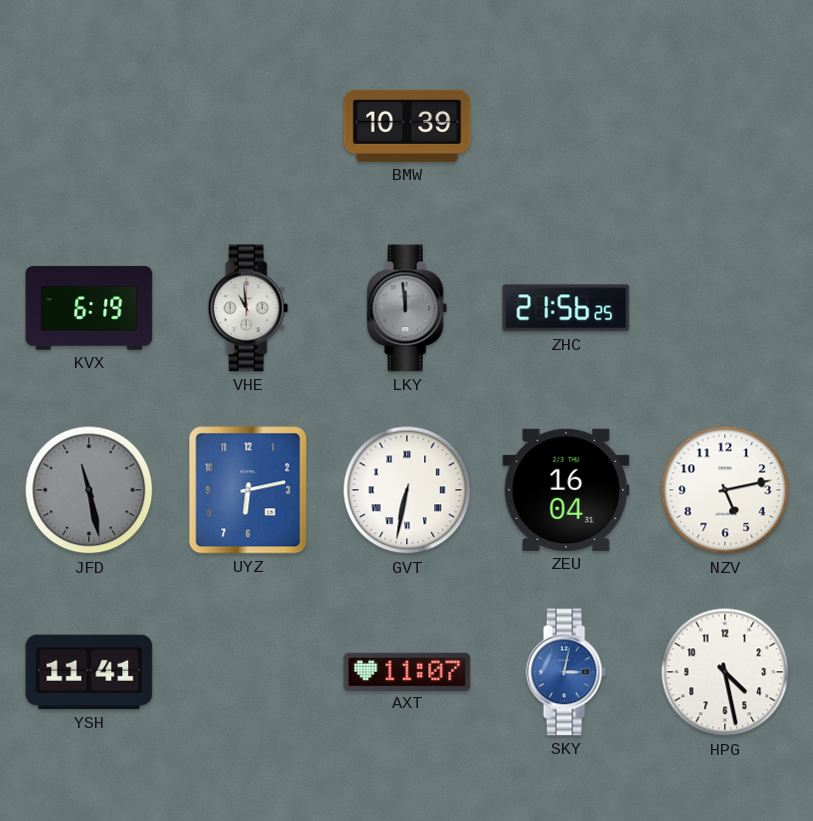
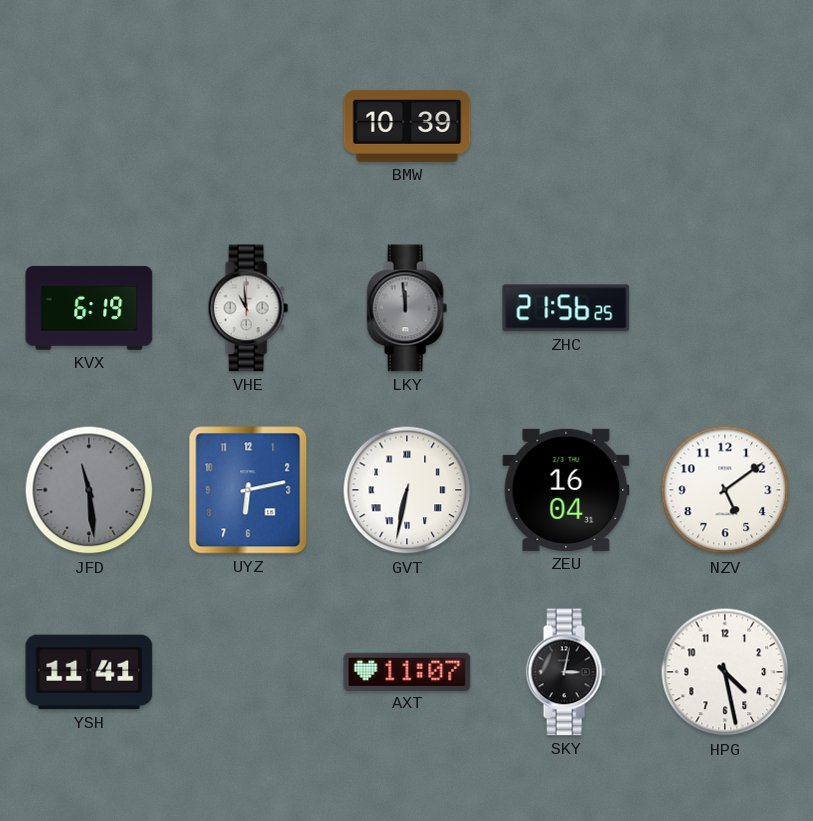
JFD: 11:28 -> 11:29 (89, 490)
NZV: 5:13 -> 5:09 (725, 490)
SKY dial: blue -> black (566, 672)
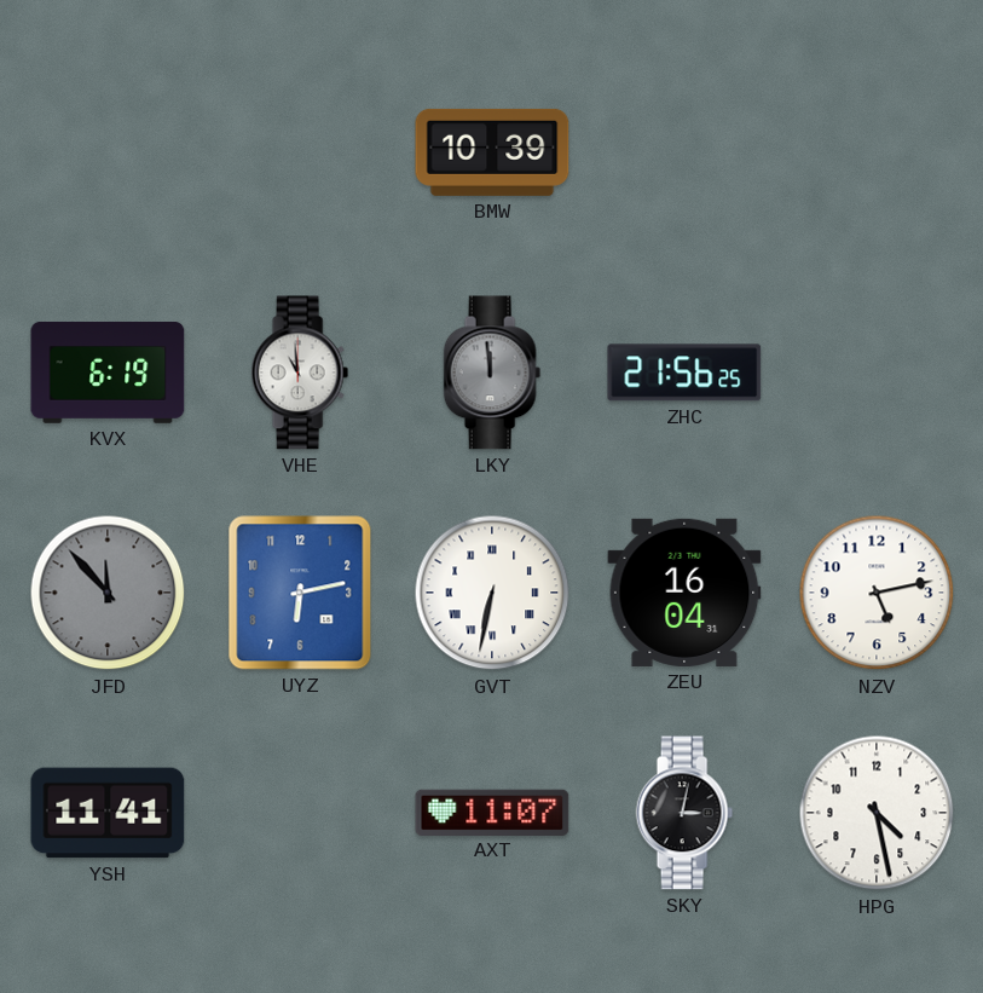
JFD: 11:29 -> 11:53 (108, 593)
NZV: 5:09 -> 5:13 (877, 593)
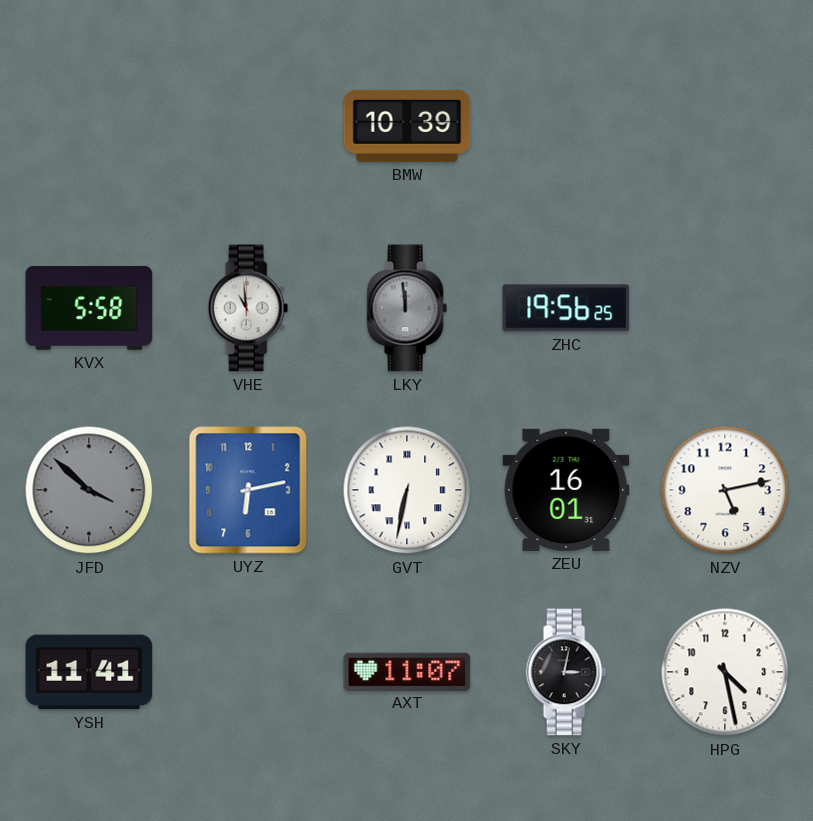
KVX: 6:19 -> 5:58 (89, 308)
ZHC: 21:56 -> 19:56 (566, 308)
JFD: 11:53 -> 3:52 (89, 490)
ZEU: 16:04 -> 16:01 (566, 490)
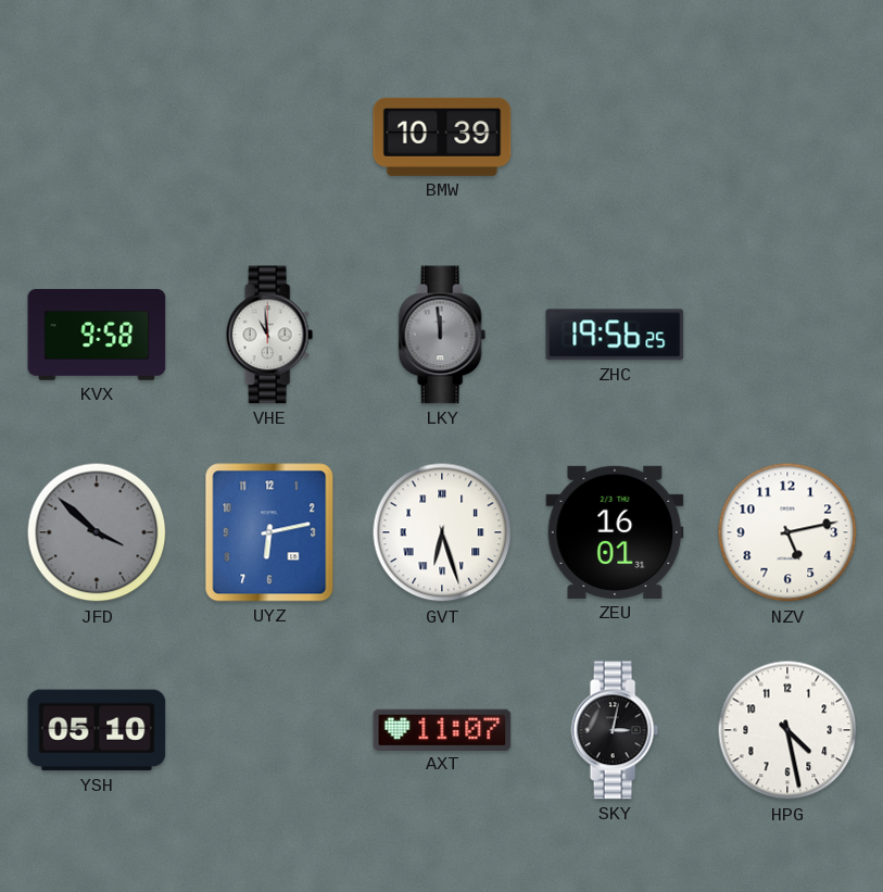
KVX: 5:58 -> 9:58 (97, 335)
GVT: 6:32 -> 6:27 (442, 532)
YSH: 11:41 -> 05:10 (97, 730)
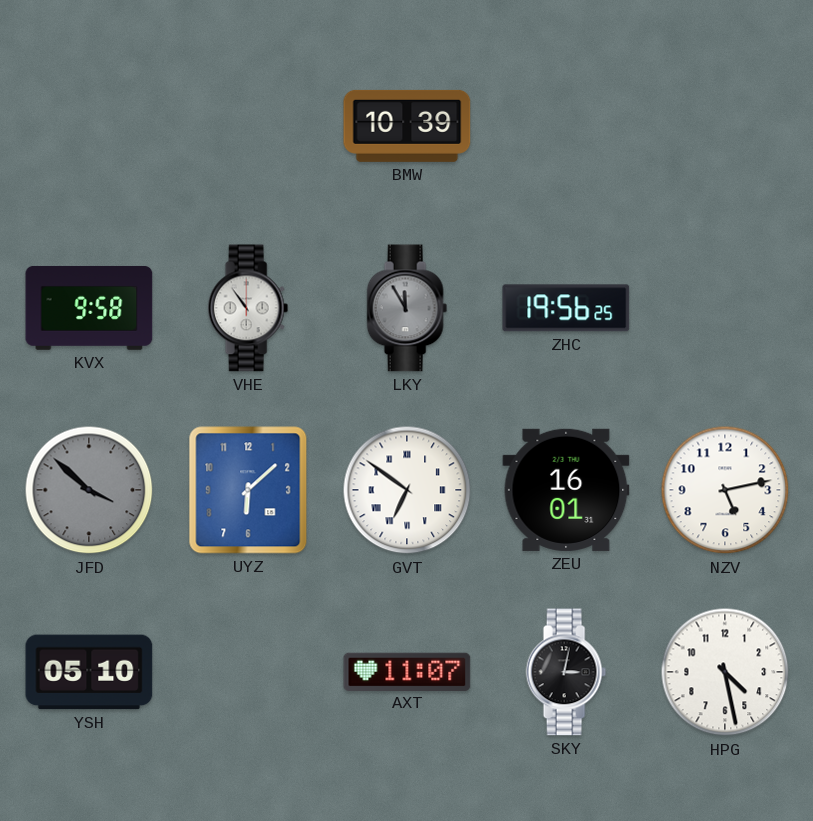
VHE: 10:59 -> 10:54 (248, 308)
LKY: 11:59 -> 11:55 (407, 308)
UYZ: 6:13 -> 6:08 (248, 490)
GVT: 6:27 -> 6:51 (407, 490)
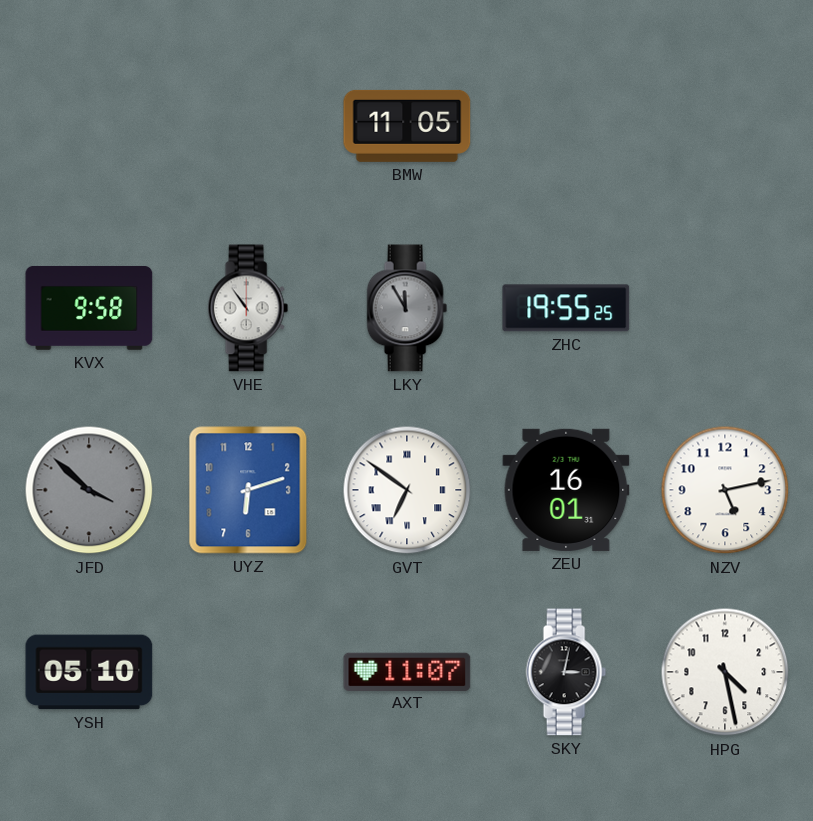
BMW: 10:39 -> 11:05 (407, 126)
ZHC: 19:56 -> 19:55 (566, 308)
UYZ: 6:08 -> 6:12 (248, 490)
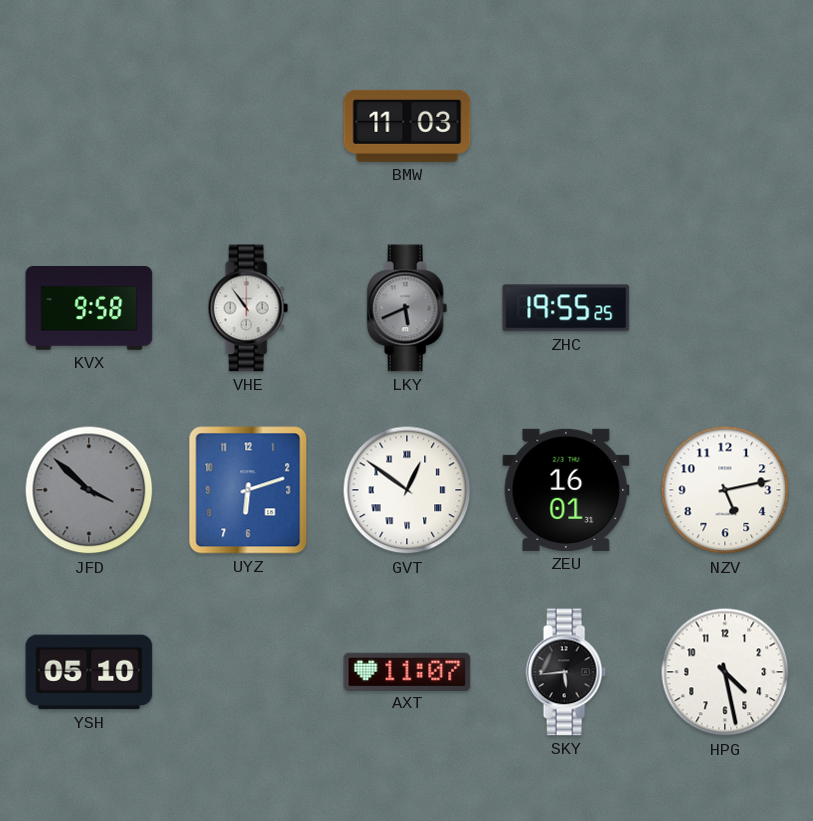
BMW: 11:05 -> 11:03 (407, 126)
LKY: 11:55 -> 5:41 (407, 308)
GVT: 6:51 -> 12:51 (407, 490)
SKY: 3:02 -> 5:44 (566, 672)
